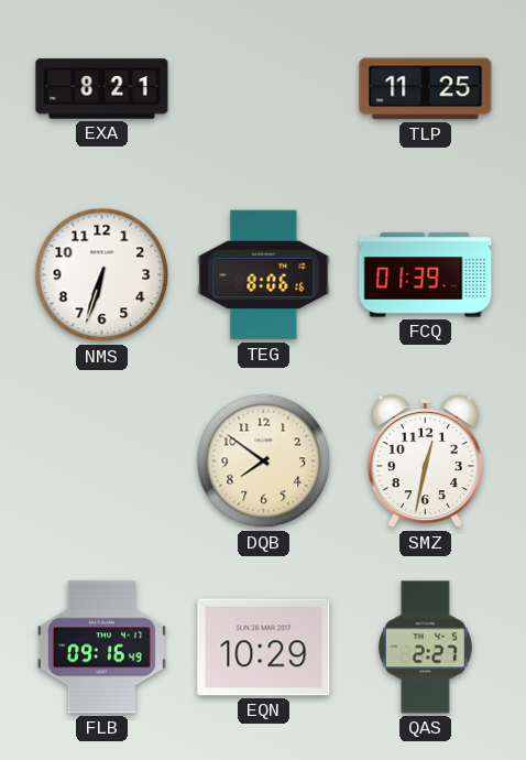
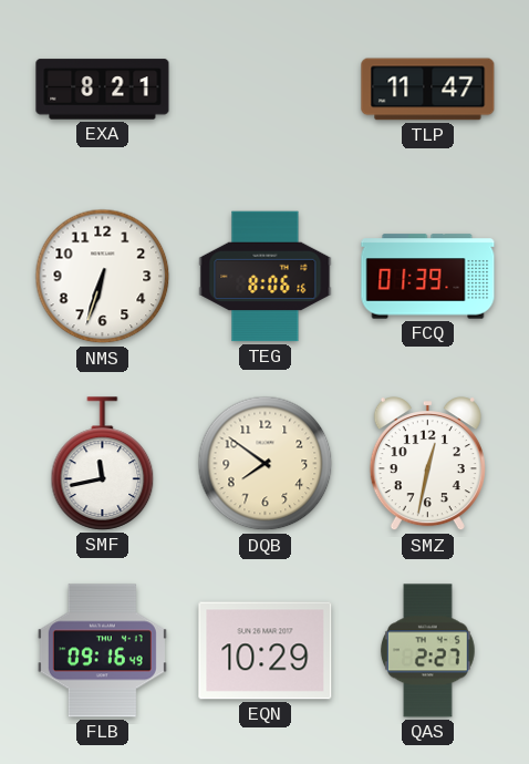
TLP: 11:25 -> 11:47 (428, 90)
SMF: none -> 11:43 (103, 464)
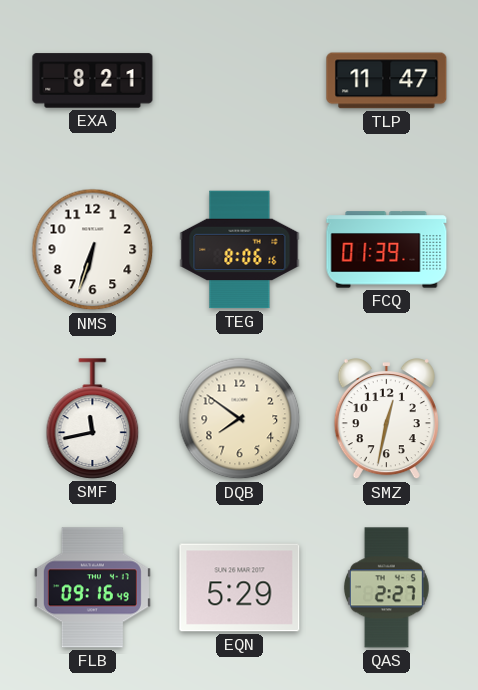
EQN: 10:29 -> 5:29 (240, 588)
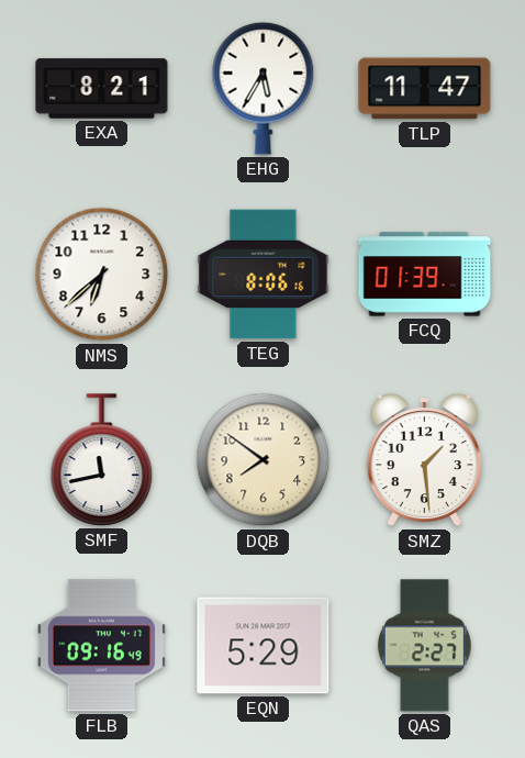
EHG: none -> 5:35 (264, 88)
NMS: 6:33 -> 6:38 (102, 275)
SMZ: 12:32 -> 1:29 (424, 460)
